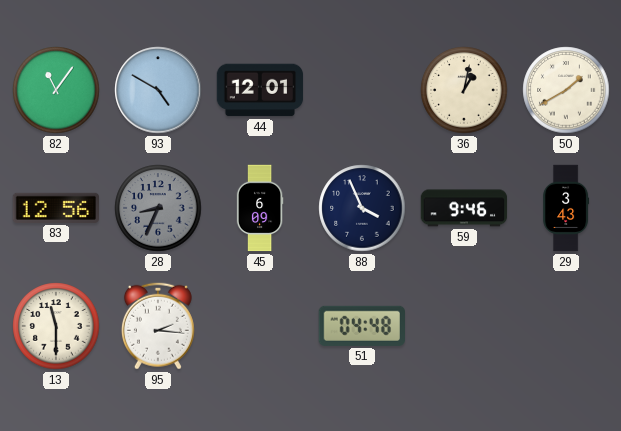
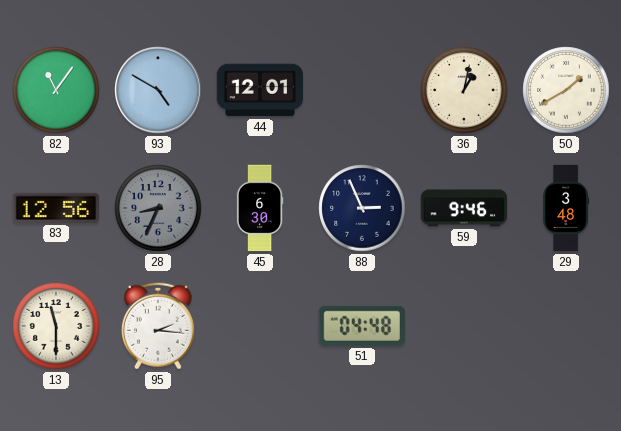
45: 6:09 -> 6:30 (260, 208)
88: 3:56 -> 2:56 (362, 208)
29: 3:43 -> 3:48 (566, 208)
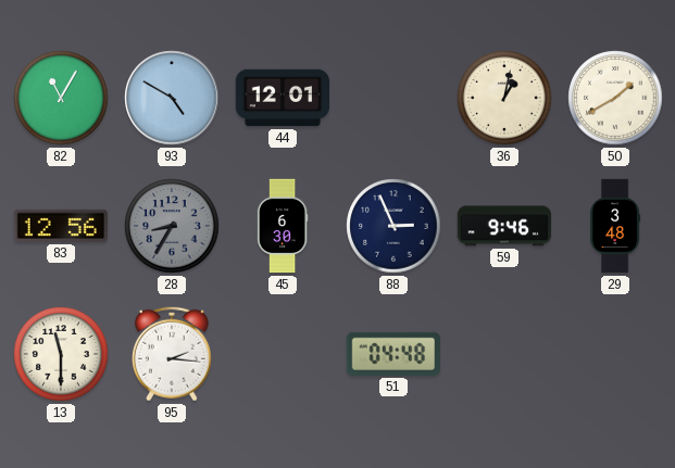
82: 11:06 -> 11:05 (61, 98)
28: 8:34 -> 8:35 (172, 226)
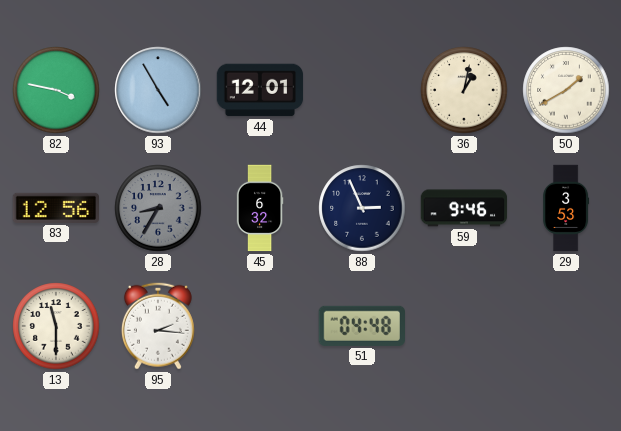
82: 11:05 -> 3:47 (56, 90)
93: 4:50 -> 4:55 (158, 90)
45: 6:30 -> 6:32 (260, 208)
29: 3:48 -> 3:53 (566, 208)
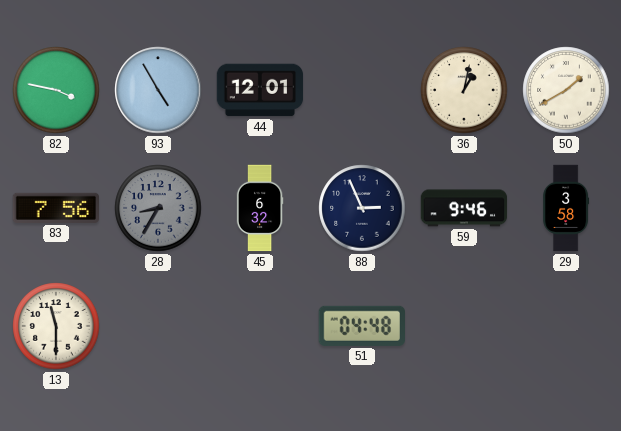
83: 12:56 -> 7:56 (55, 208)
29: 3:53 -> 3:58 (566, 208)
95: 2:16 -> none (158, 326)
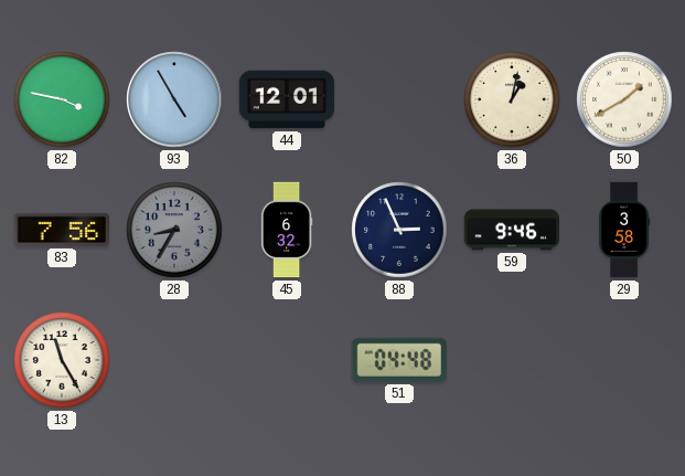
13: 11:30 -> 11:25 (62, 360)
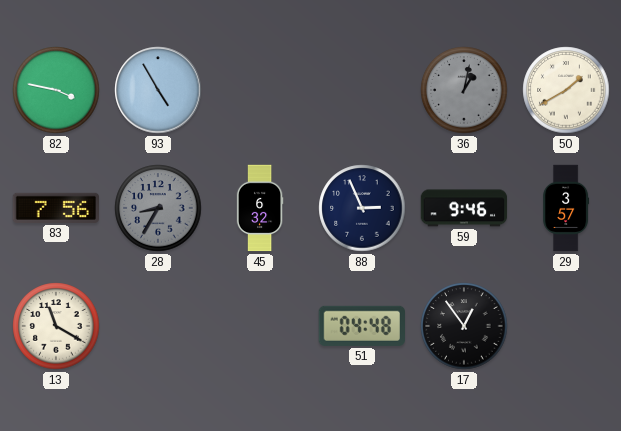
44: 12:01 -> none (287, 99)
36 dial: cream -> grey (464, 90)
29: 3:58 -> 3:57 (566, 208)
13: 11:25 -> 11:20 (56, 326)
17: none -> 12:54 (464, 326)
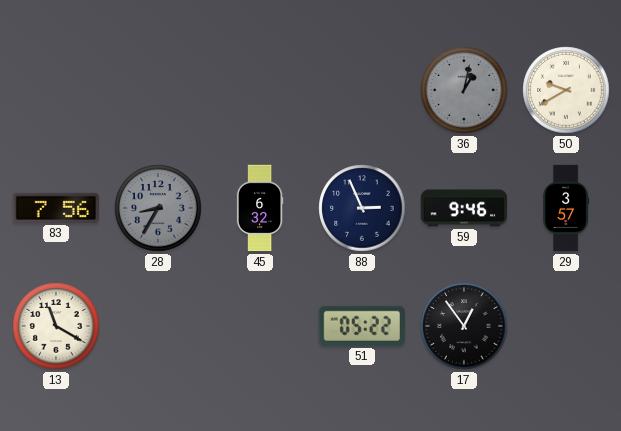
82: 3:47 -> none (56, 90)
93: 4:55 -> none (158, 90)
50: 1:40 -> 9:40 (566, 90)
51: 04:48 -> 05:22 (361, 326)
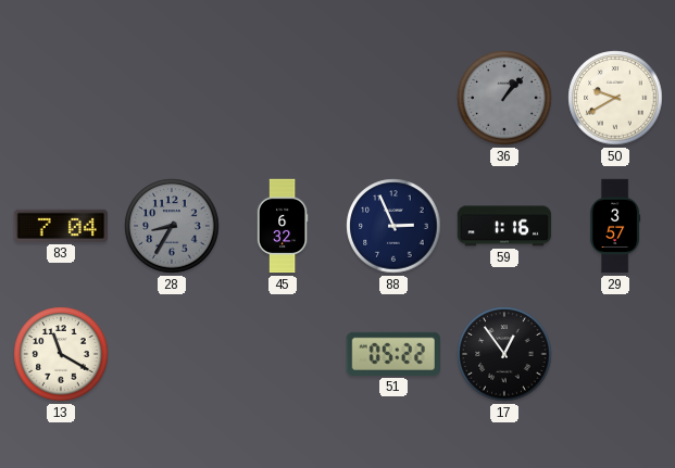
36: 1:02 -> 1:07 (504, 98)
83: 7:56 -> 7:04 (60, 226)
59: 9:46 -> 1:16 (504, 226)
